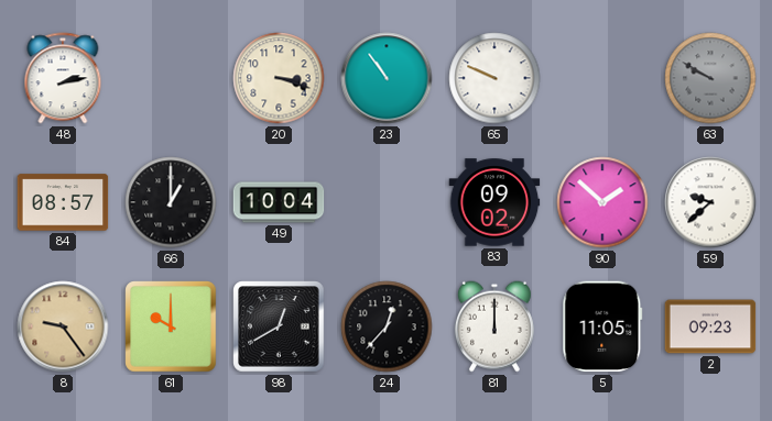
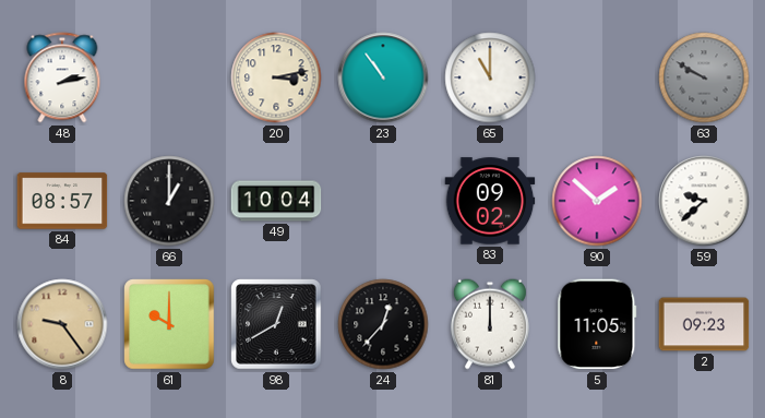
20: 3:18 -> 3:13 (276, 77)
65: 9:49 -> 11:00 (490, 77)
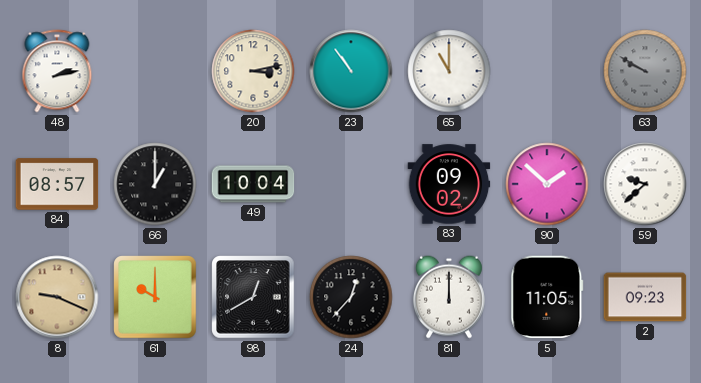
8: 9:24 -> 9:19 (57, 297)
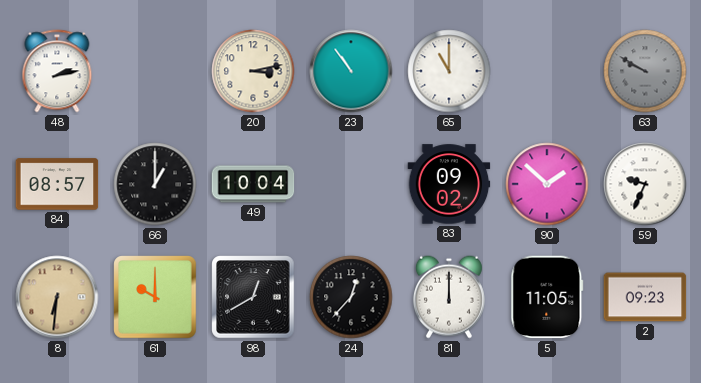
59: 9:38 -> 9:34 (645, 184)
8: 9:19 -> 6:31 (57, 297)
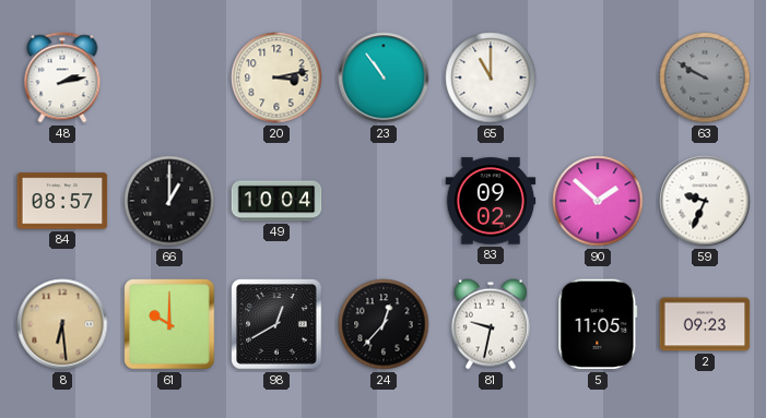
8: 6:31 -> 6:29 (62, 324)
81: 12:00 -> 9:32 (491, 324)
